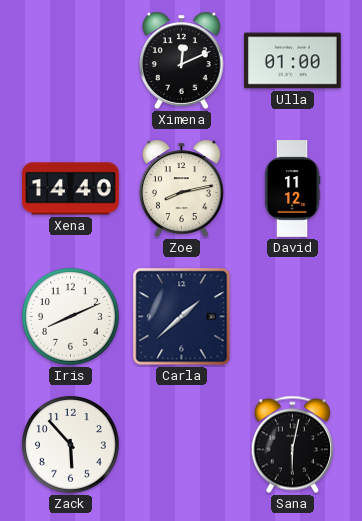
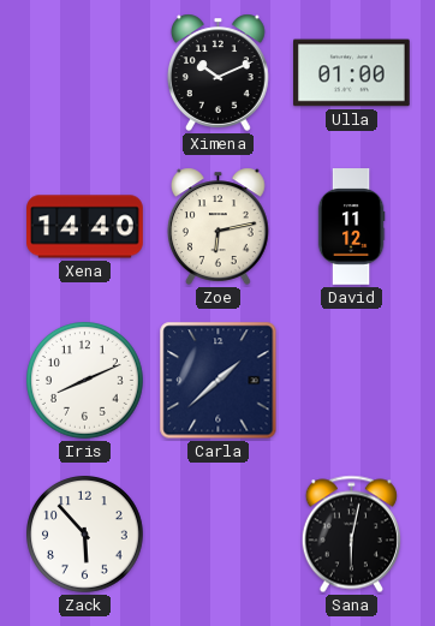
Ximena: 12:11 -> 10:11 (218, 72)
Zoe: 8:13 -> 6:13 (218, 226)
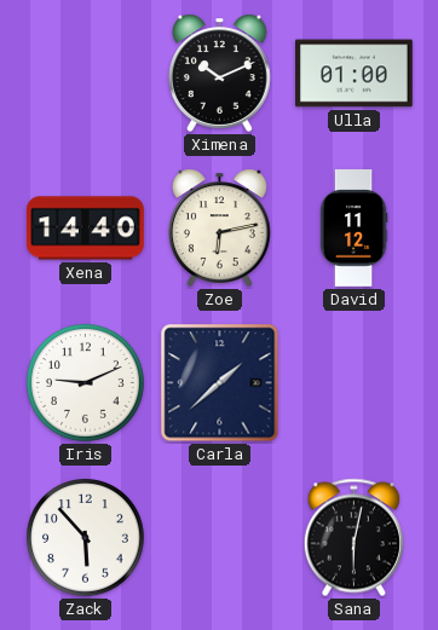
Iris: 8:11 -> 9:11 (86, 383)
